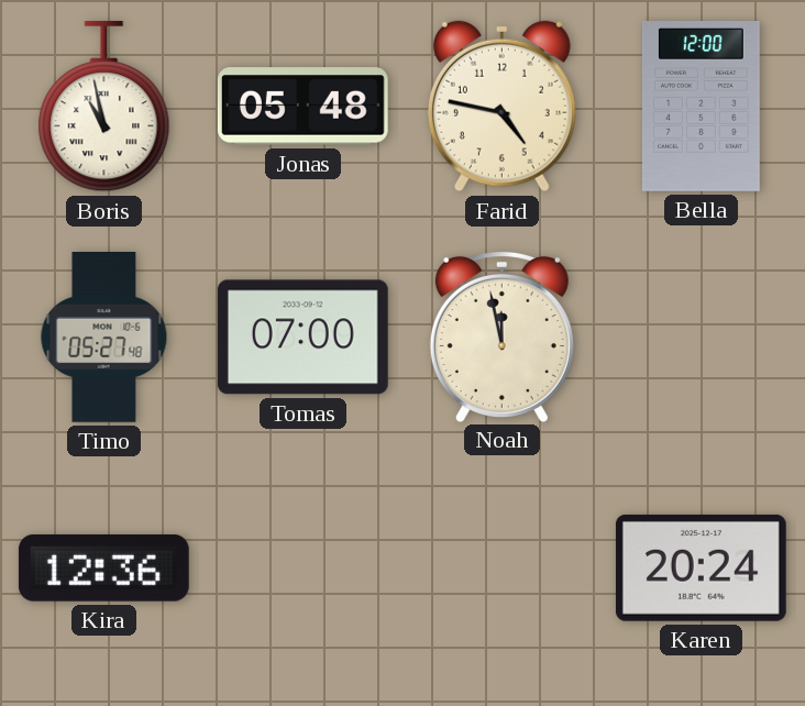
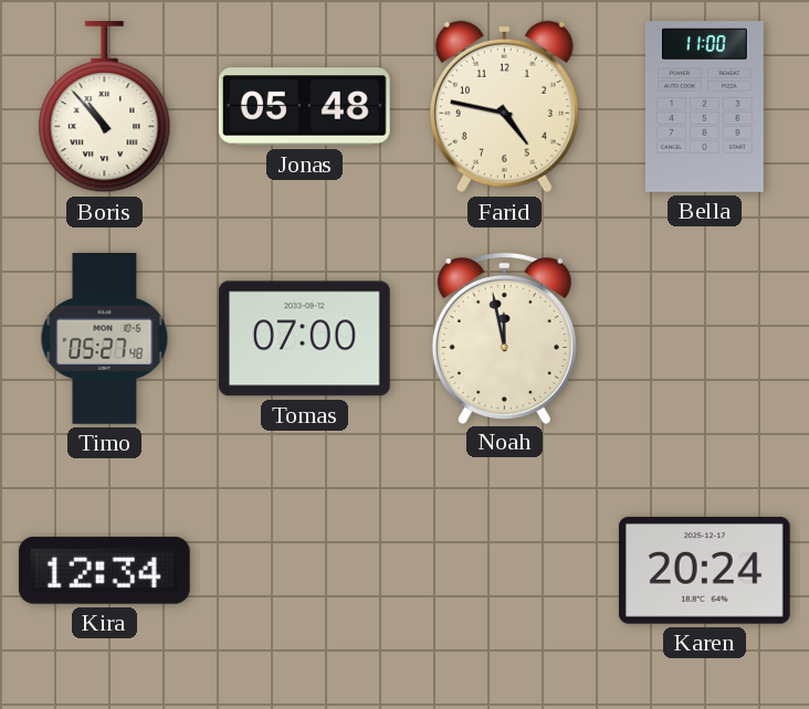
Boris: 10:58 -> 10:53 (105, 107)
Bella: 12:00 -> 11:00 (705, 107)
Kira: 12:36 -> 12:34 (104, 570)
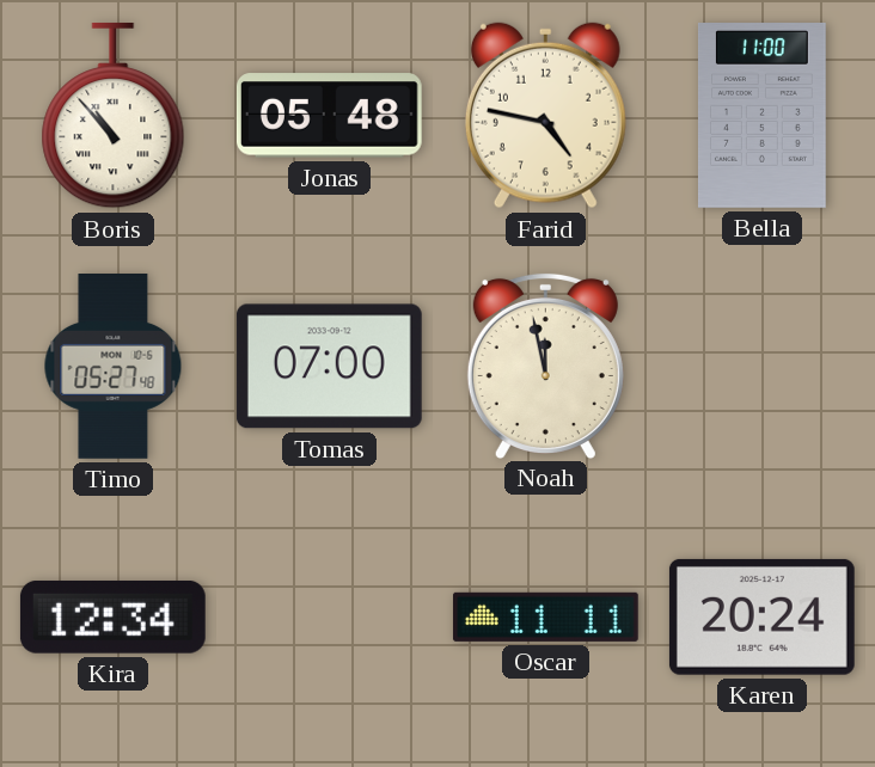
Oscar: none -> 11:11 (545, 616)
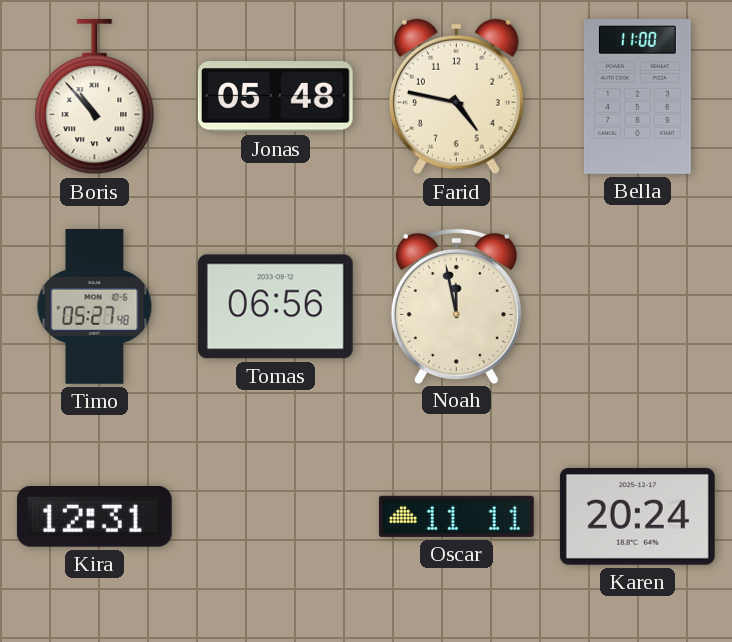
Tomas: 07:00 -> 06:56 (275, 307)
Kira: 12:34 -> 12:31 (94, 516)
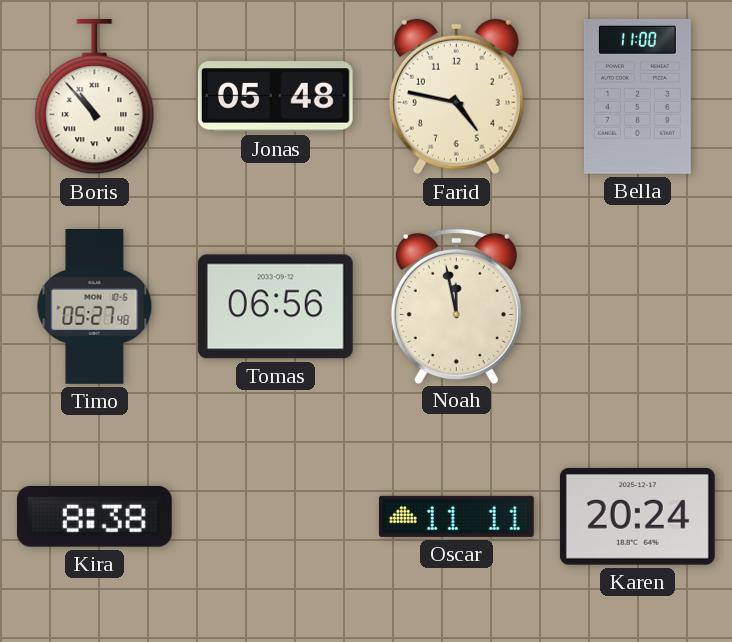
Kira: 12:31 -> 8:38 (94, 516)
